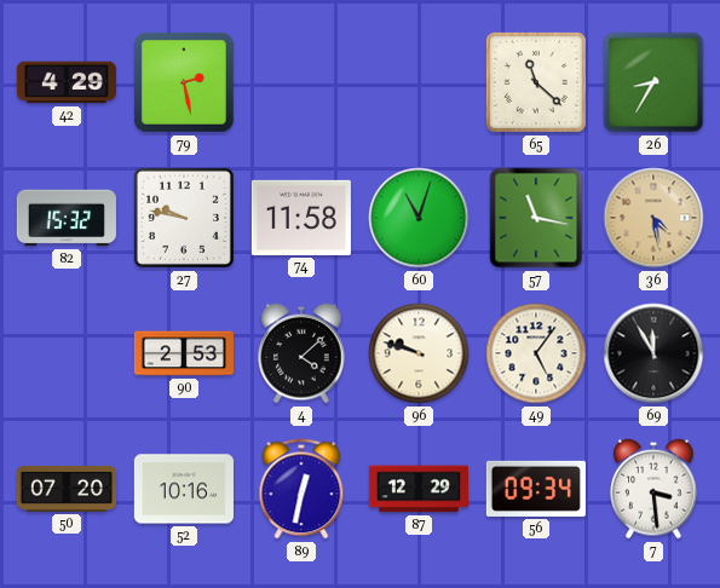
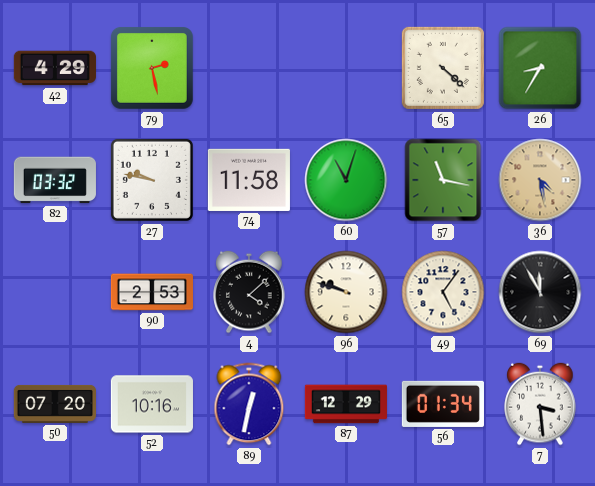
65: 11:22 -> 4:22 (443, 68)
82: 15:32 -> 03:32 (55, 180)
56: 09:34 -> 01:34 (443, 404)
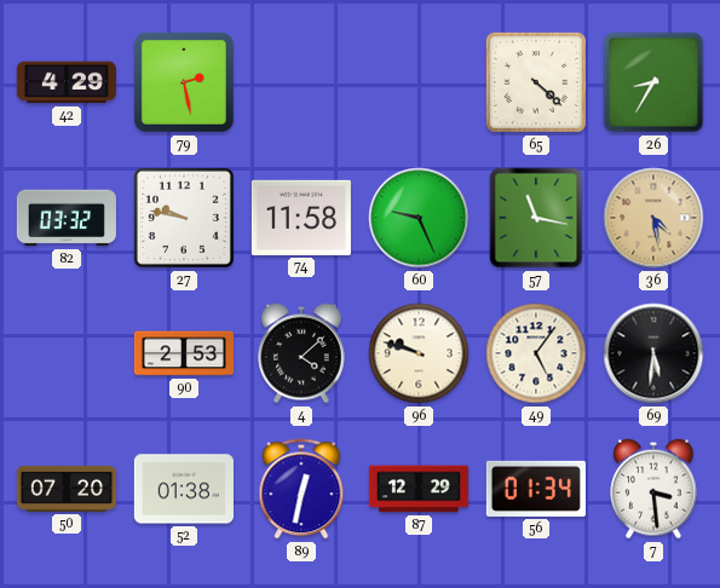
60: 11:03 -> 9:26 (419, 218)
69: 11:55 -> 5:31 (653, 353)
52: 10:16 -> 01:38 (184, 489)
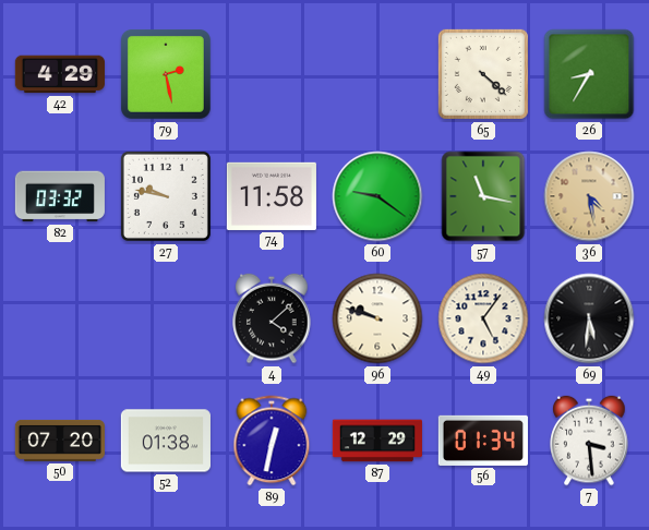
60: 9:26 -> 9:21 (377, 196)
90: 2:53 -> none (184, 353)
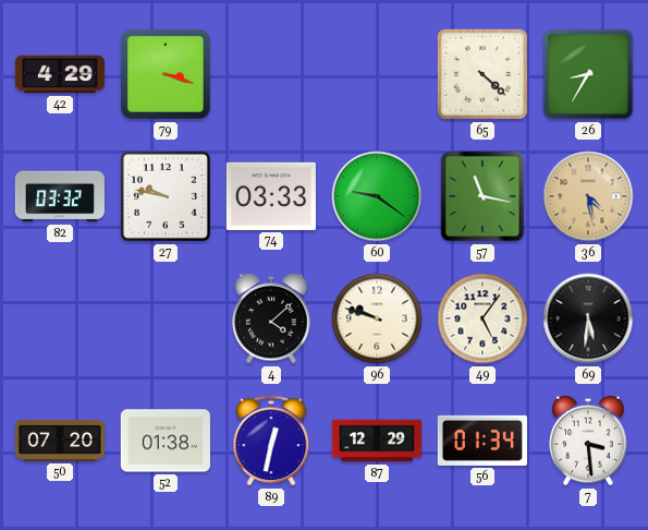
79: 2:28 -> 3:18 (166, 74)
74: 11:58 -> 03:33 (271, 196)
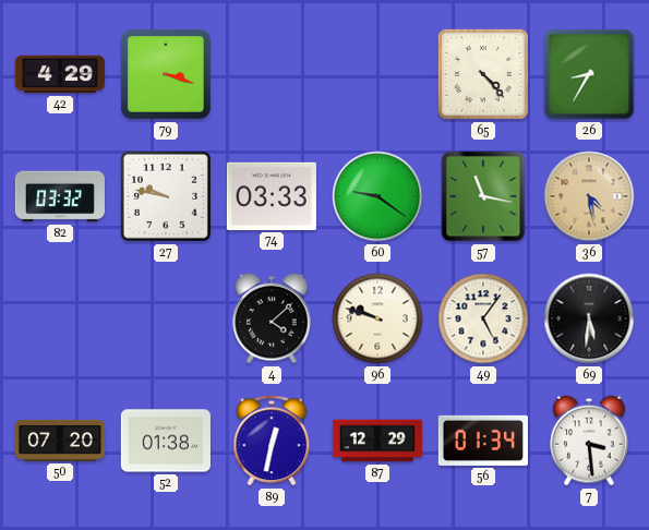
65: 4:22 -> 4:23 (483, 74)
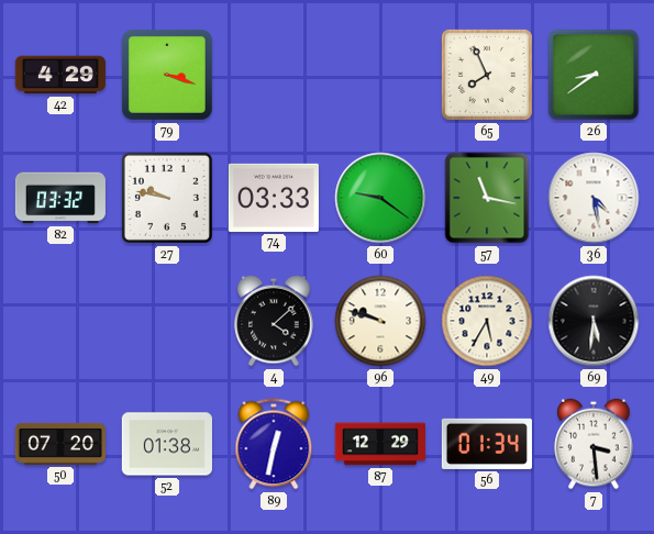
65: 4:23 -> 7:56 (487, 75)
26: 8:35 -> 8:39 (594, 75)
36 dial: champagne -> white (594, 198)
49: 5:06 -> 5:35 (487, 321)
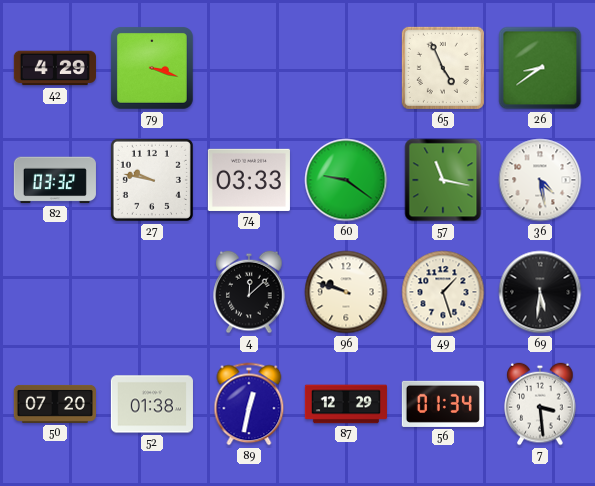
65: 7:56 -> 4:56 (443, 68)
4: 4:08 -> 12:08 (249, 292)
49: 5:35 -> 1:27 (443, 292)
